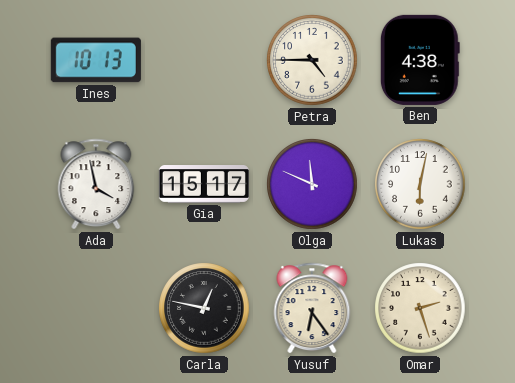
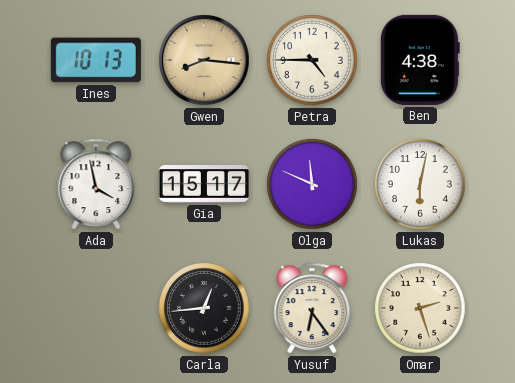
Gwen: none -> 8:16 (204, 60)
Carla: 12:47 -> 12:44 (204, 308)
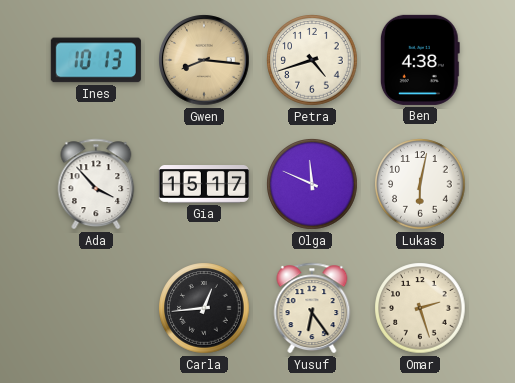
Petra: 4:45 -> 4:42 (312, 60)
Ada: 3:58 -> 3:53 (96, 184)
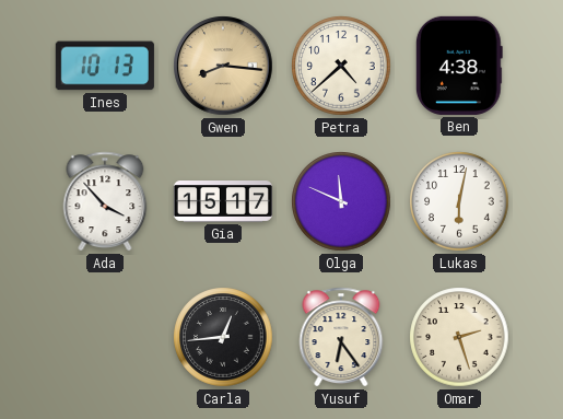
Petra: 4:42 -> 4:38 (341, 66)
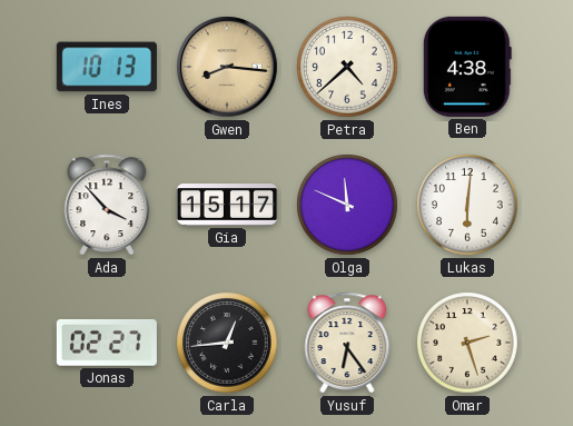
Lukas: 6:02 -> 6:01 (467, 205)
Jonas: none -> 02:27 (107, 343)
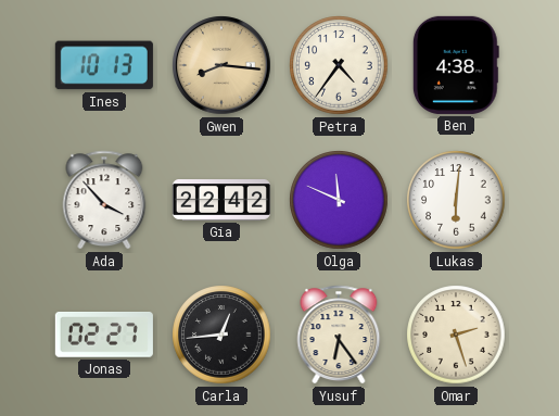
Petra: 4:38 -> 4:36 (339, 65)
Gia: 15:17 -> 22:42 (221, 201)
